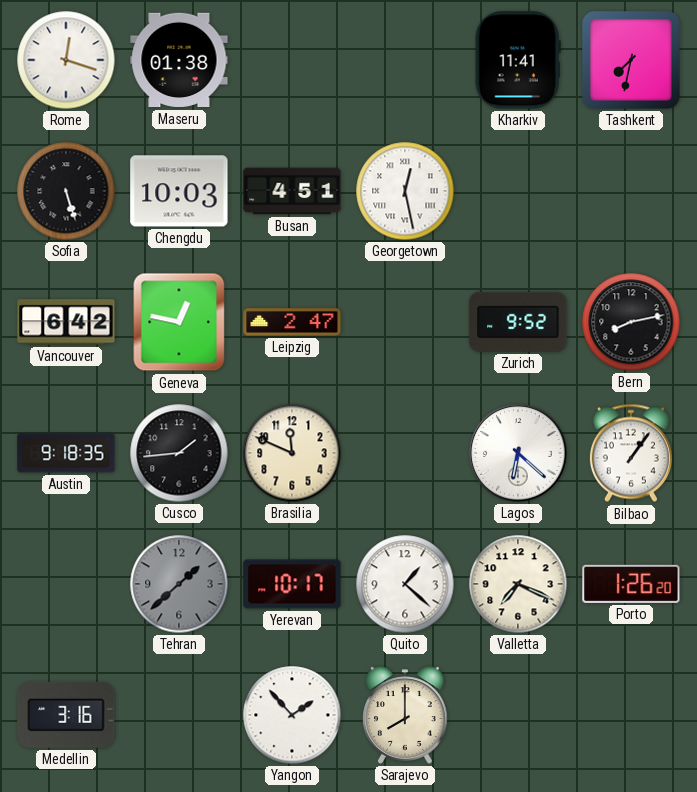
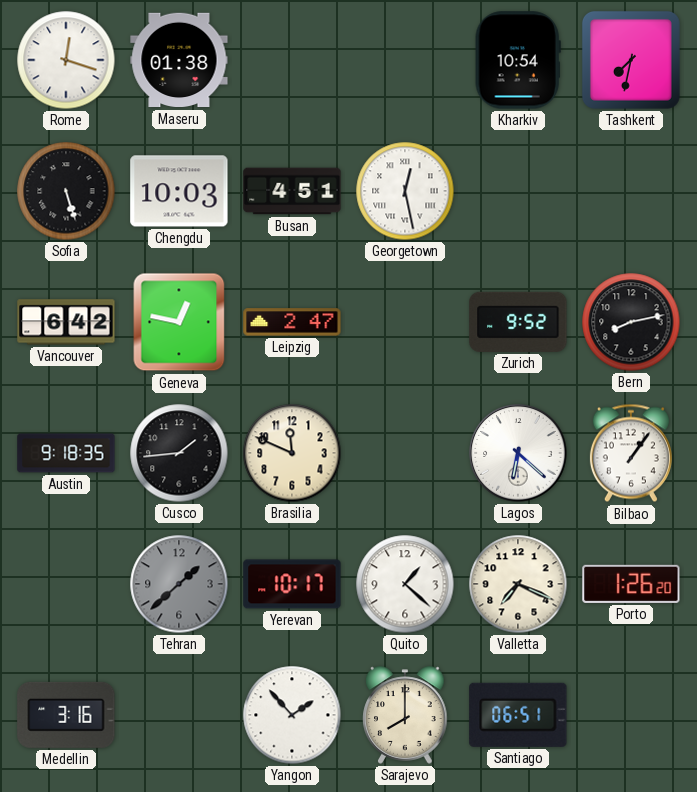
Kharkiv: 11:41 -> 10:54 (518, 60)
Santiago: none -> 06:51 (518, 715)
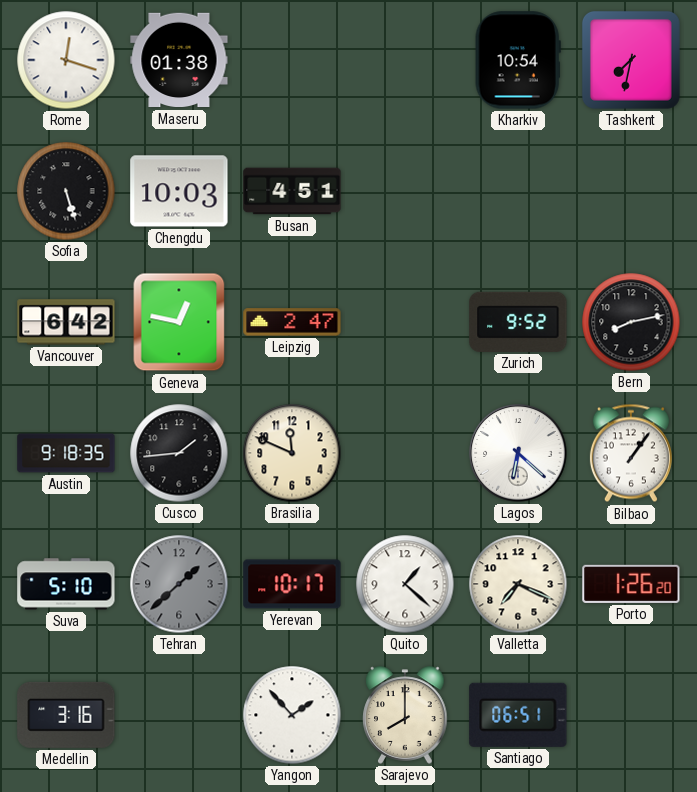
Georgetown: 12:28 -> none (405, 191)
Suva: none -> 5:10 (66, 584)
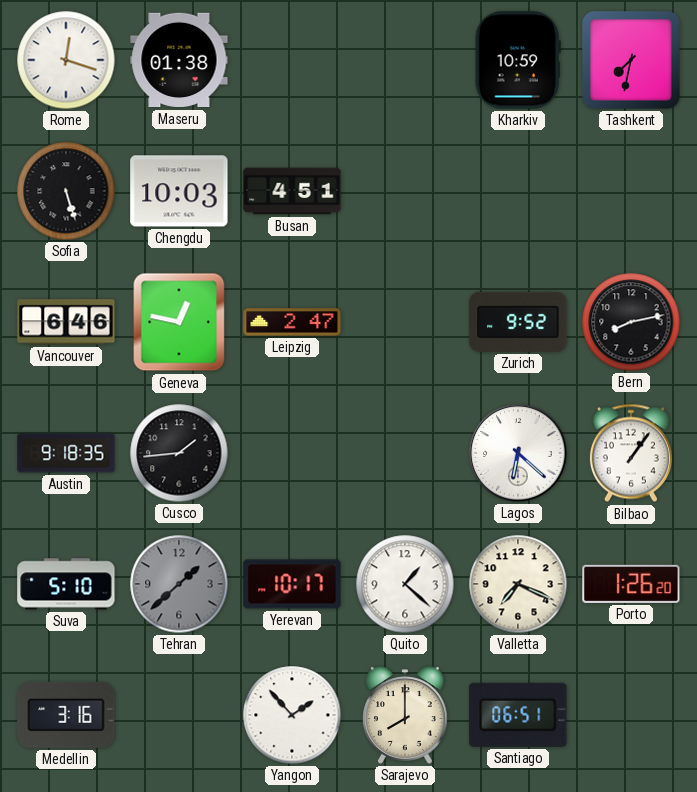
Kharkiv: 10:54 -> 10:59 (518, 60)
Vancouver: 6:42 -> 6:46 (66, 322)
Brasilia: 11:49 -> none (292, 453)
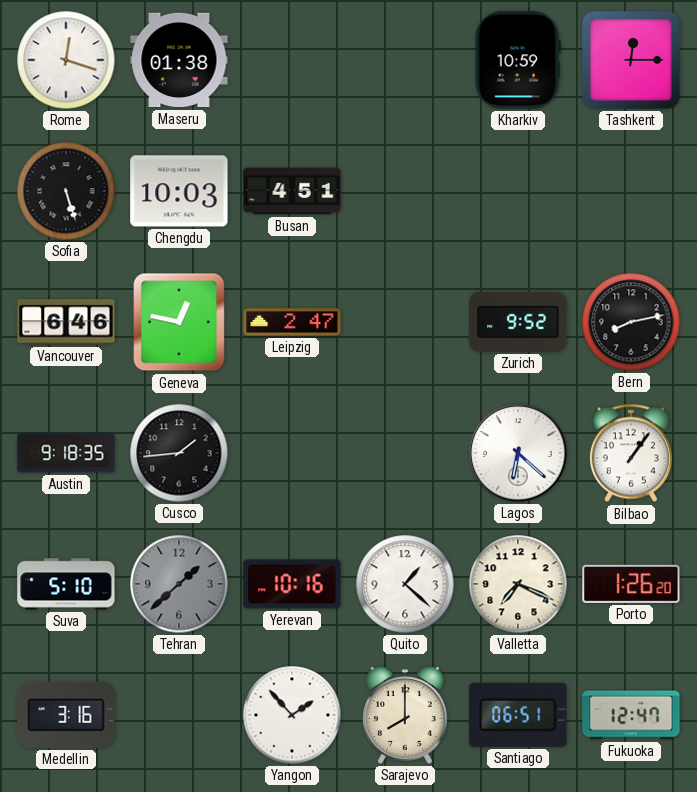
Tashkent: 7:32 -> 12:15 (631, 60)
Yerevan: 10:17 -> 10:16 (292, 584)
Fukuoka: none -> 12:47 (631, 715)
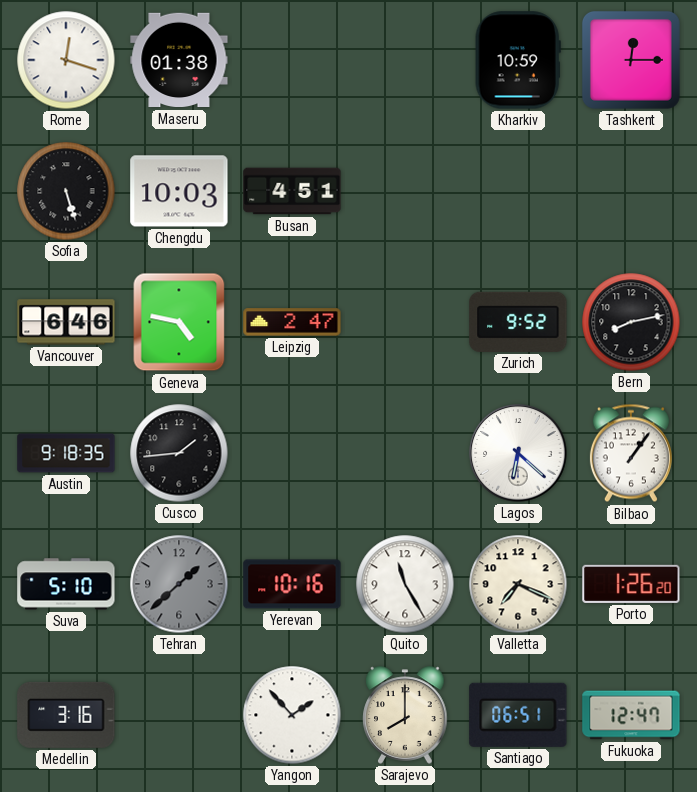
Geneva: 12:47 -> 4:47 (179, 322)
Quito: 1:22 -> 11:25 (405, 584)
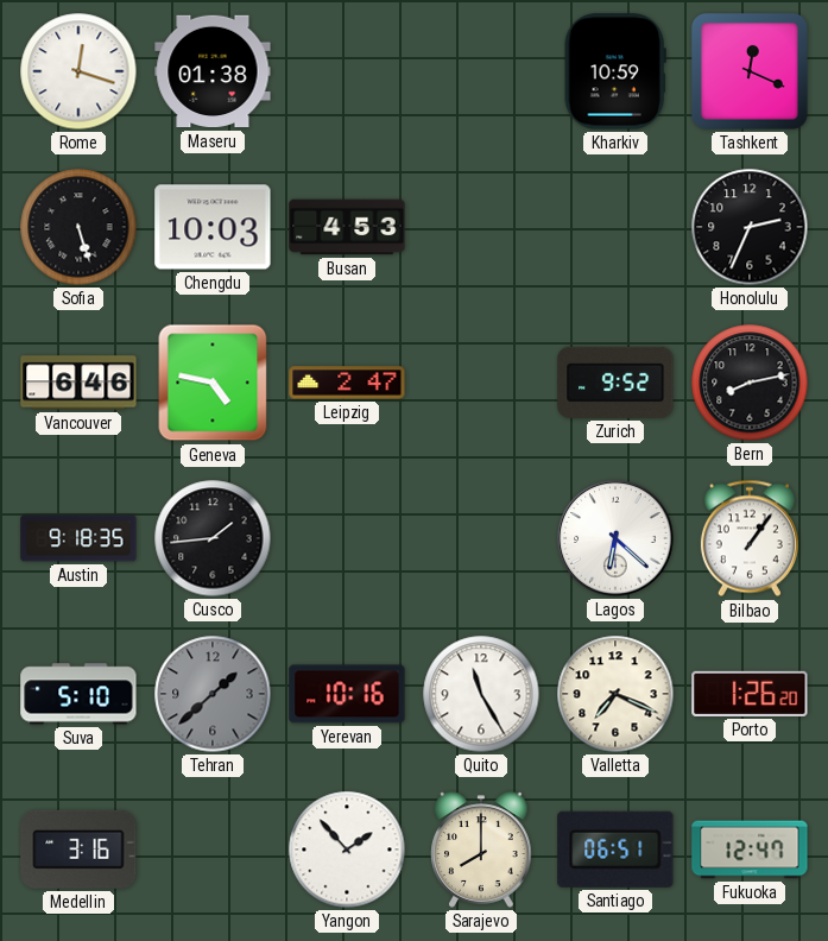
Tashkent: 12:15 -> 12:19 (750, 71)
Busan: 4:51 -> 4:53 (347, 227)
Honolulu: none -> 2:34 (750, 227)
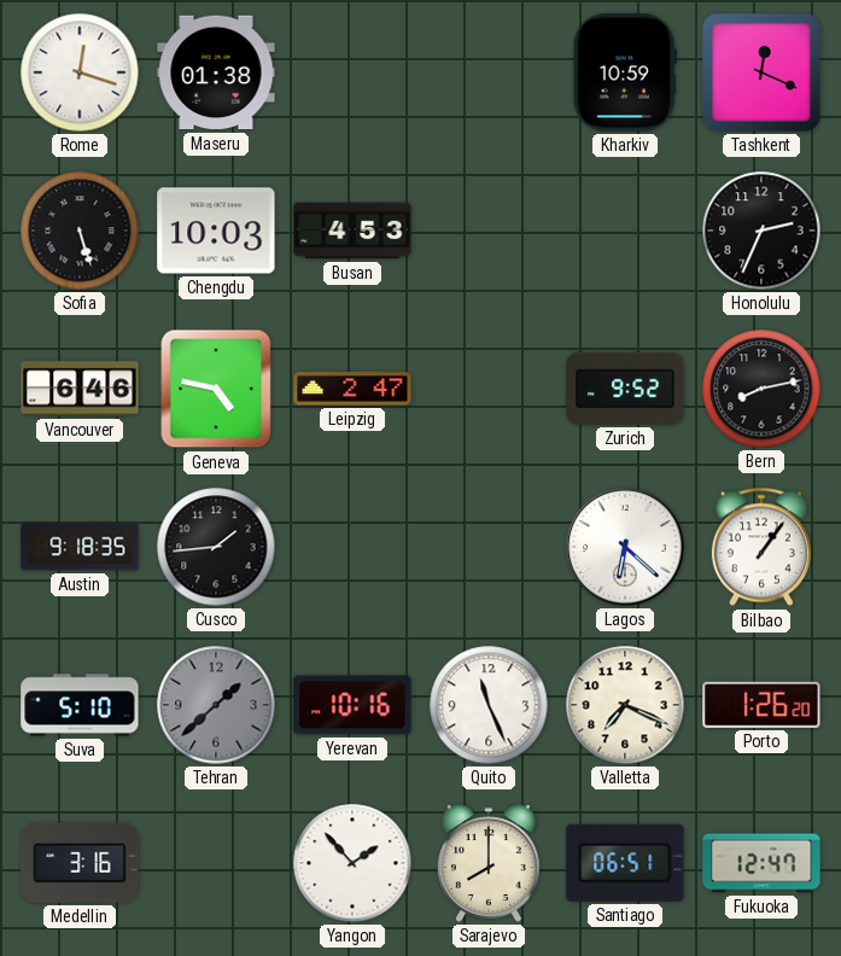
Quito: 11:25 -> 11:26 (489, 705)
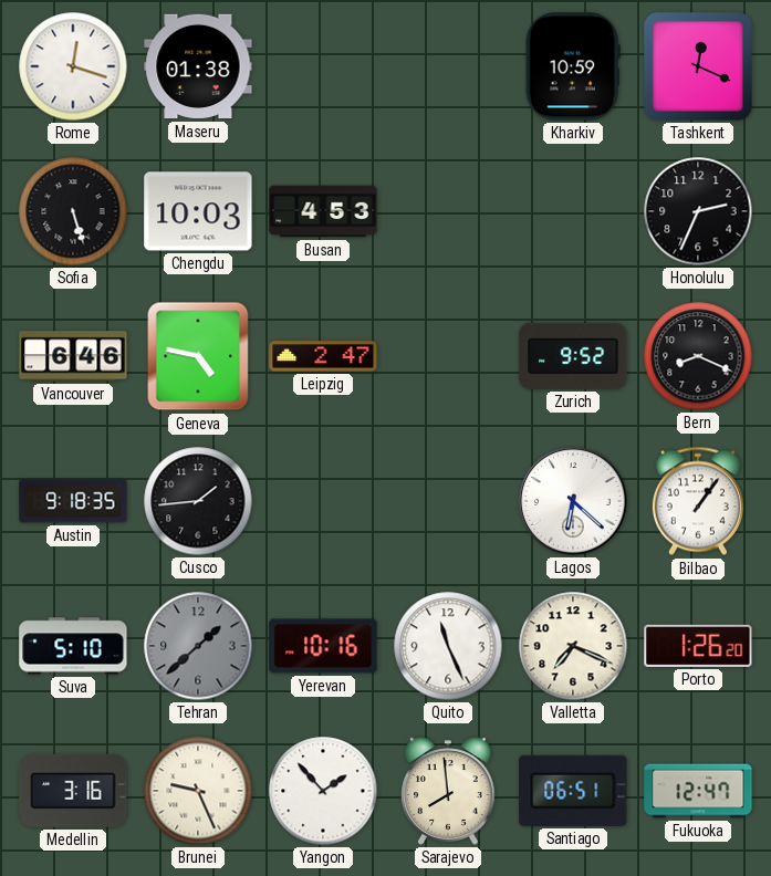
Bern: 8:13 -> 8:19 (698, 356)
Brunei: none -> 9:26 (198, 791)
Sarajevo: 8:00 -> 7:59 (448, 791)
